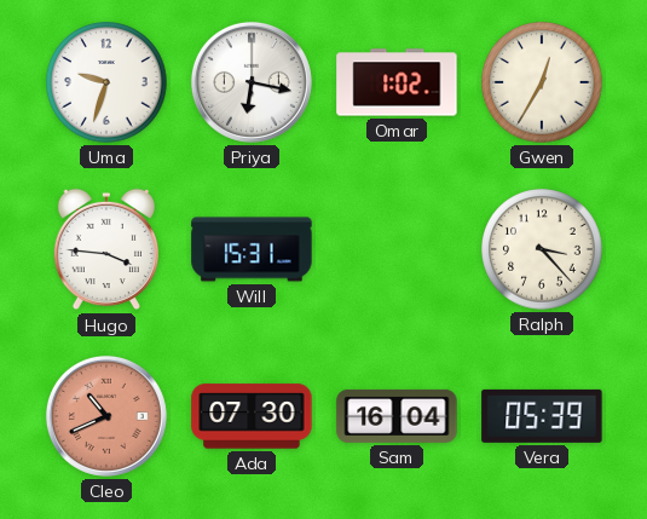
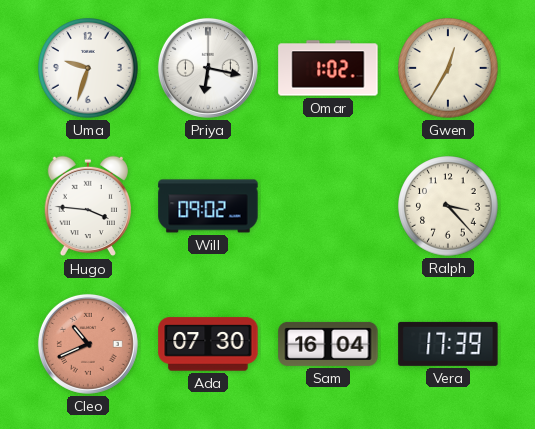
Will: 15:31 -> 09:02 (208, 206)
Vera: 05:39 -> 17:39 (448, 344)
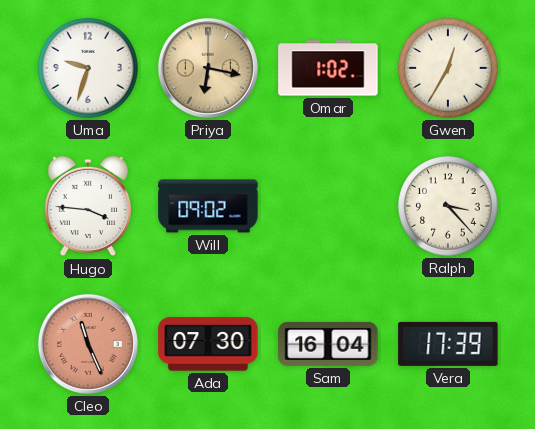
Priya dial: white -> champagne (208, 68)
Cleo: 10:41 -> 11:26 (88, 344)
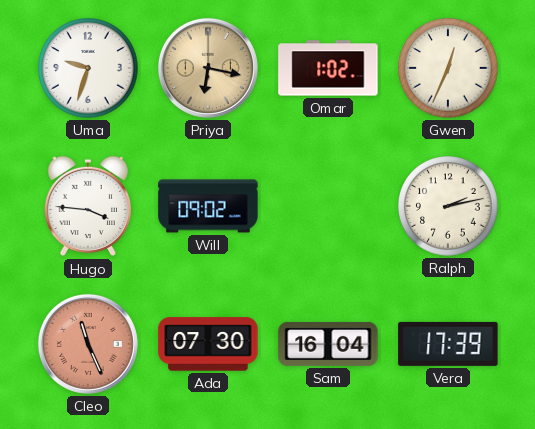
Gwen: 12:35 -> 12:34 (448, 68)
Ralph: 3:23 -> 2:13 (448, 206)
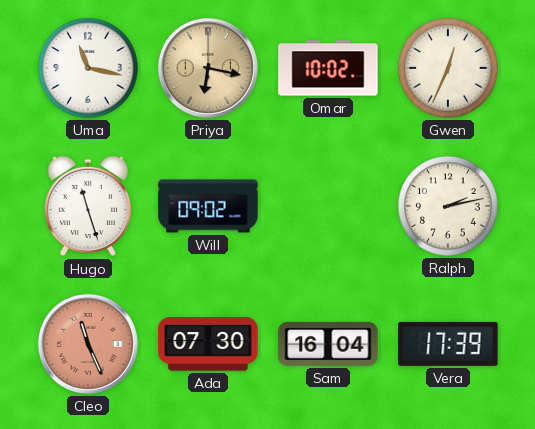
Uma: 9:33 -> 11:17 (88, 68)
Omar: 1:02 -> 10:02 (328, 68)
Hugo: 3:46 -> 11:27 (88, 206)
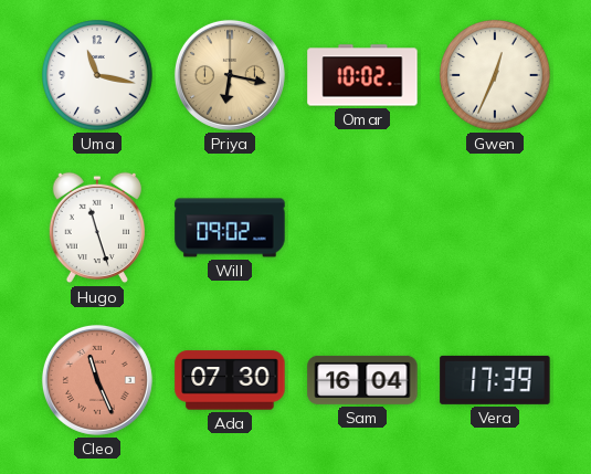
Ralph: 2:13 -> none (448, 206)
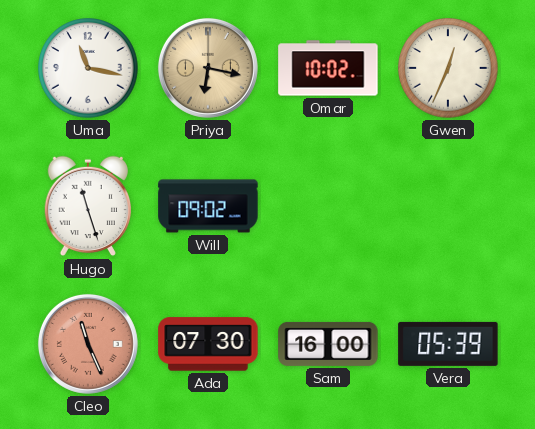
Sam: 16:04 -> 16:00 (328, 344)
Vera: 17:39 -> 05:39 (448, 344)
